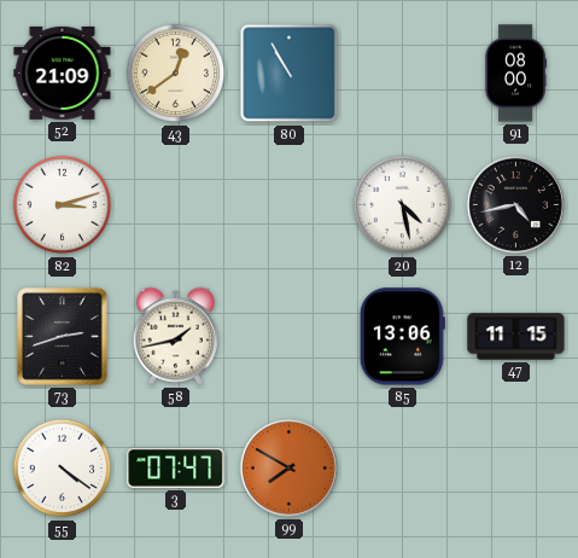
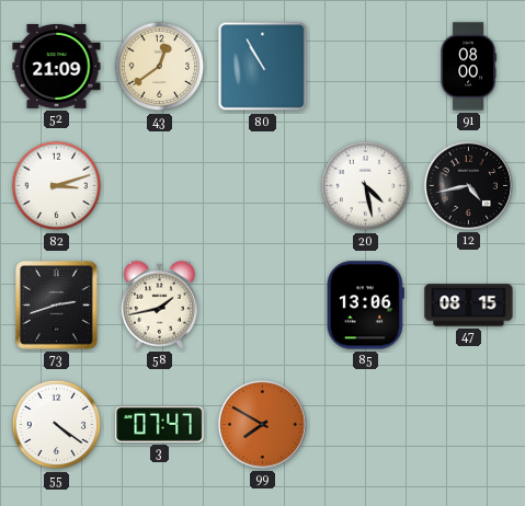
47: 11:15 -> 08:15 (469, 306)
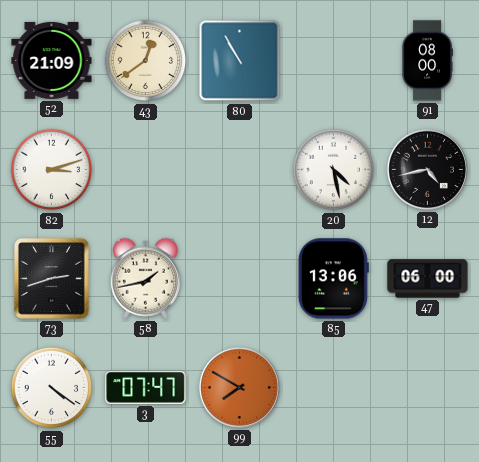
47: 08:15 -> 06:00 (428, 279)
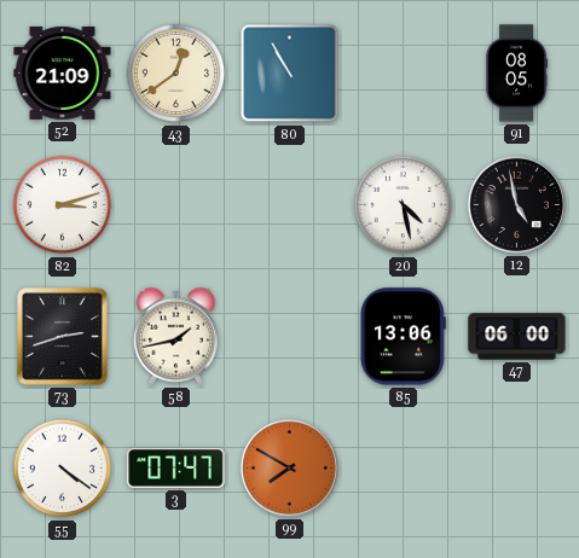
91: 08:00 -> 08:05 (516, 74)
12: 4:43 -> 4:58 (516, 204)
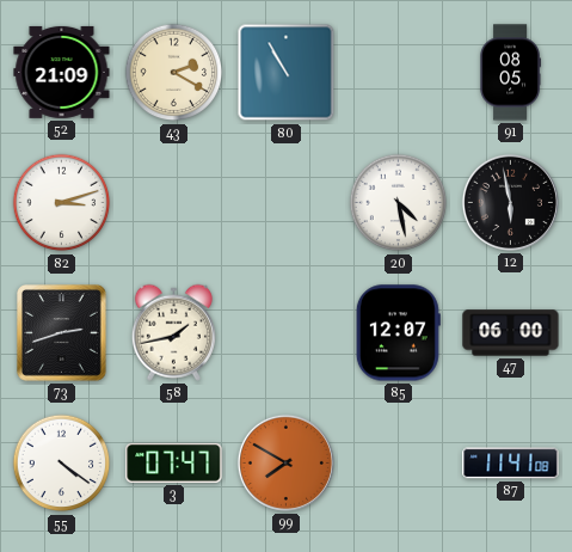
43: 12:39 -> 2:20 (174, 73)
12: 4:58 -> 5:58 (510, 202)
85: 13:06 -> 12:07 (398, 333)
87: none -> 11:41 (511, 464)
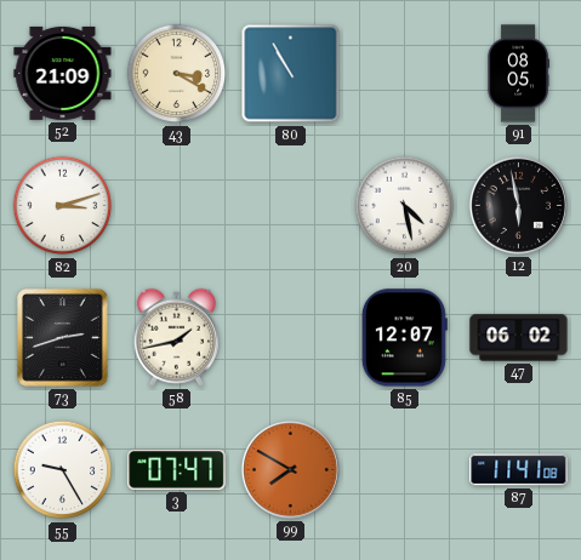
43: 2:20 -> 3:20 (177, 74)
47: 06:00 -> 06:02 (519, 338)
55: 4:21 -> 9:25 (63, 470)
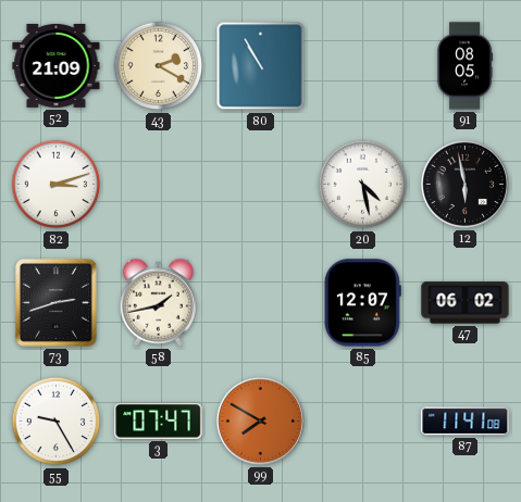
43: 3:20 -> 2:20 (159, 66)
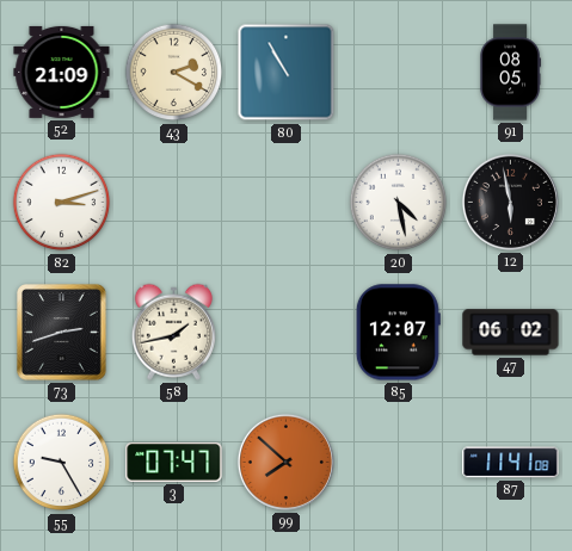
99: 7:50 -> 7:52 (285, 462)
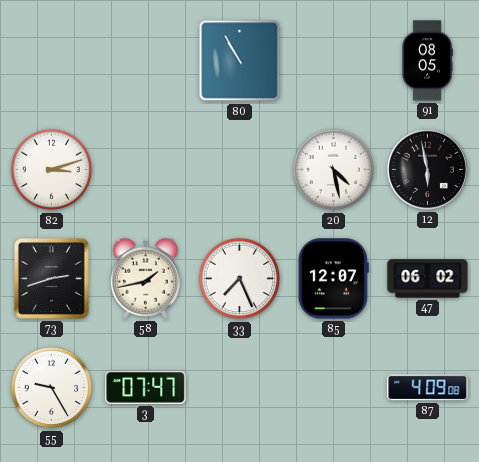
52: 21:09 -> none (62, 72)
43: 2:20 -> none (174, 73)
33: none -> 7:26 (240, 279)
99: 7:52 -> none (285, 462)
87: 11:41 -> 4:09 (428, 388)
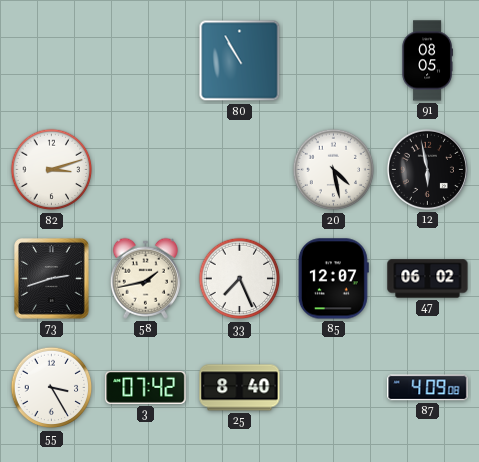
55: 9:25 -> 3:25 (52, 388)
3: 07:47 -> 07:42 (146, 387)
25: none -> 8:40 (240, 388)
